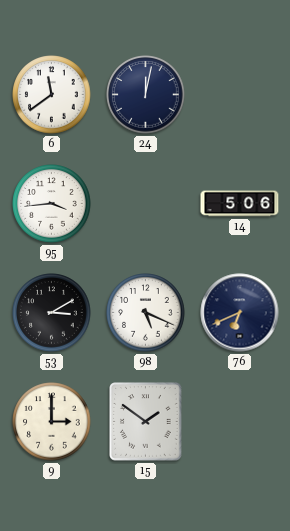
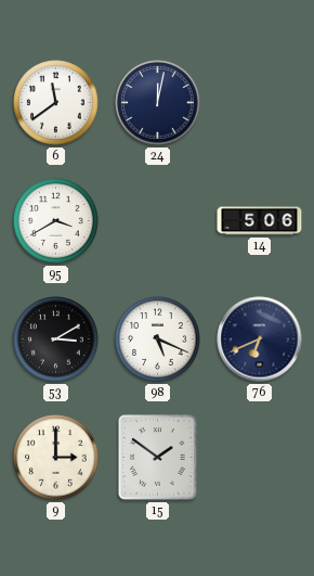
95: 3:44 -> 3:40 (56, 221)
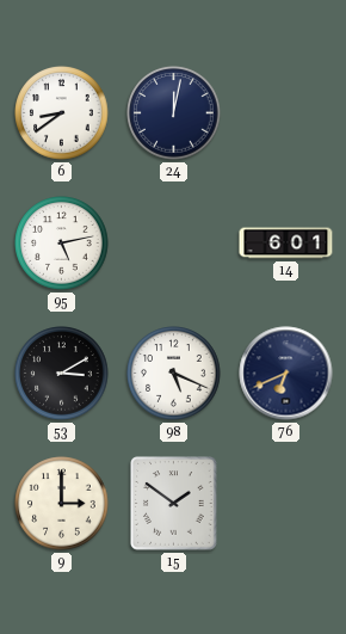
6: 11:39 -> 8:39 (62, 113)
95: 3:40 -> 5:13 (62, 244)
14: 5:06 -> 6:01 (286, 244)
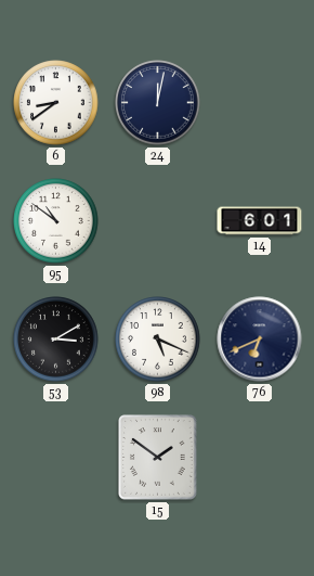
95: 5:13 -> 10:51 (56, 221)
9: 3:00 -> none (62, 504)
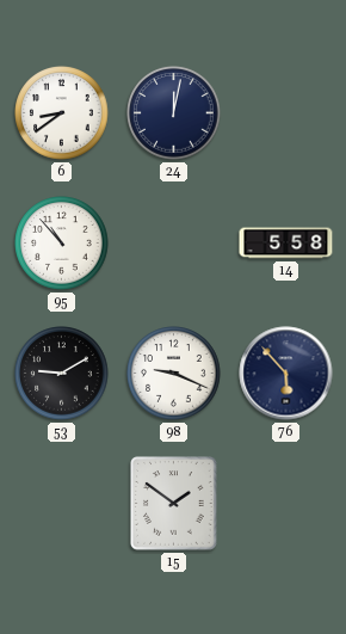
95: 10:51 -> 10:53 (62, 244)
14: 6:01 -> 5:58 (286, 244)
53: 3:10 -> 9:10 (62, 374)
98: 5:19 -> 9:19 (174, 374)
76: 6:41 -> 5:53 (286, 374)
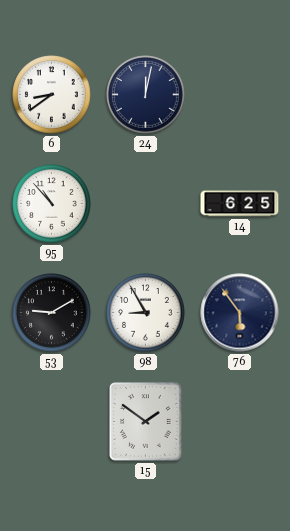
14: 5:58 -> 6:25 (240, 204)
98: 9:19 -> 8:55 (146, 313)
76: 5:53 -> 5:54 (240, 313)
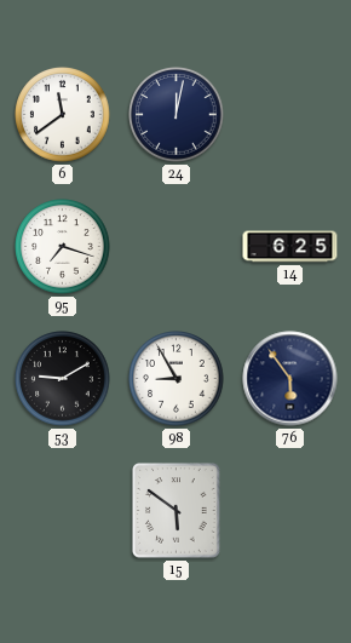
6: 8:39 -> 11:39 (63, 115)
95: 10:53 -> 7:18 (63, 247)
15: 1:51 -> 5:51 (177, 511)
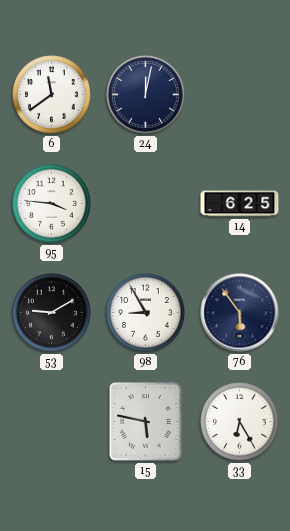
95: 7:18 -> 3:46 (52, 204)
15: 5:51 -> 5:47 (146, 422)
33: none -> 6:25 (240, 422)
